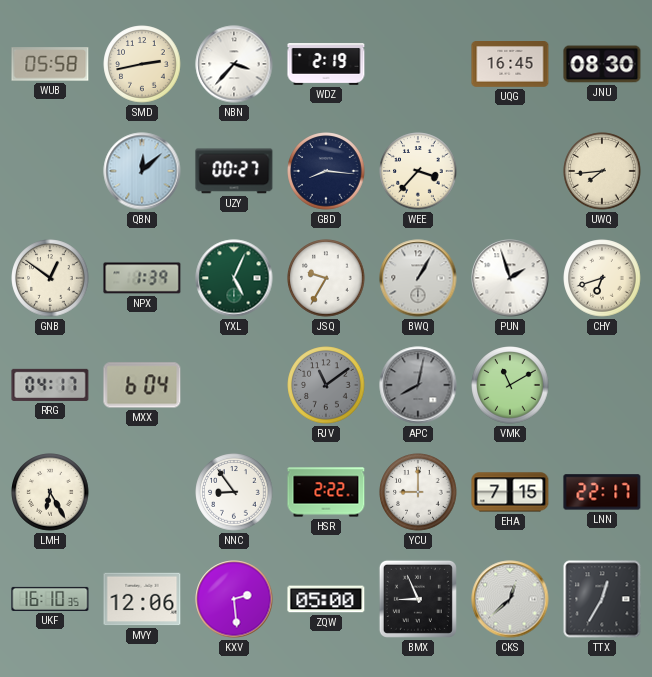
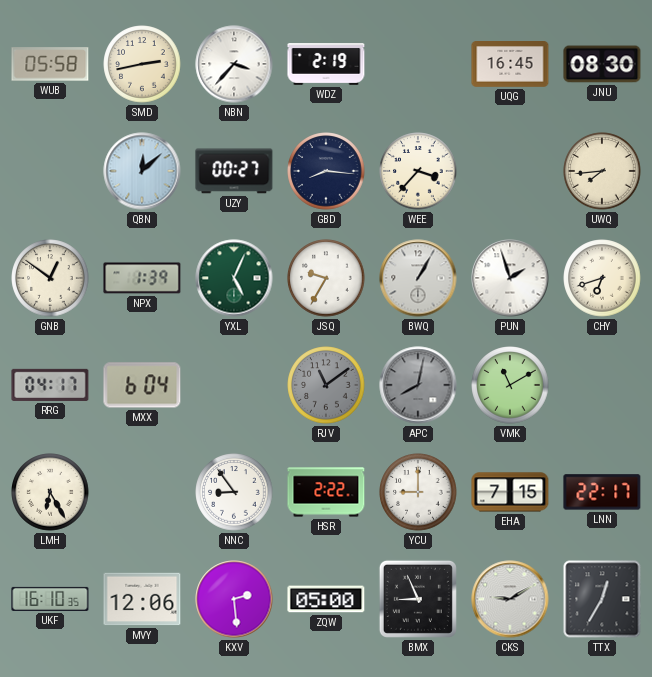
CKS: 12:38 -> 9:10 (510, 599)
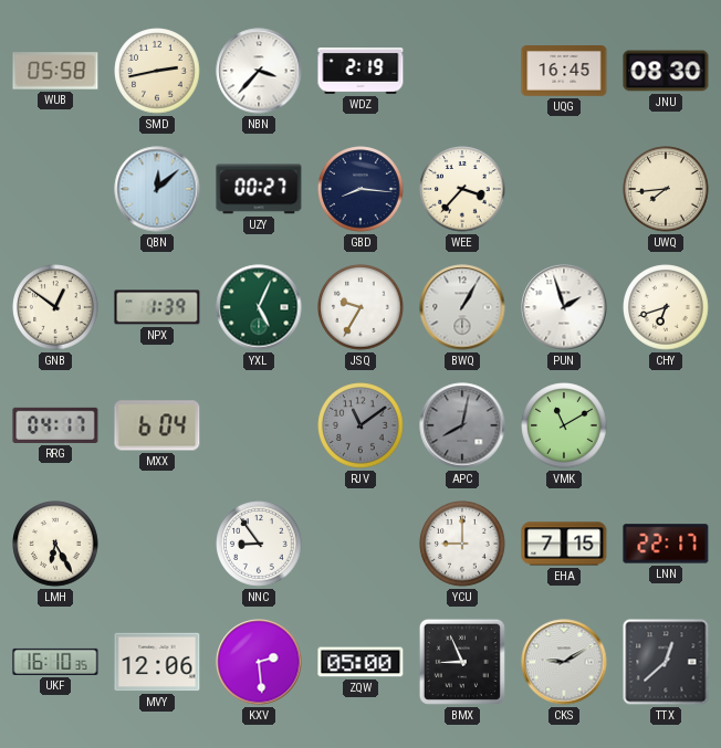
HSR: 2:22 -> none (326, 492)
TTX: 12:35 -> 12:38 (666, 662)
